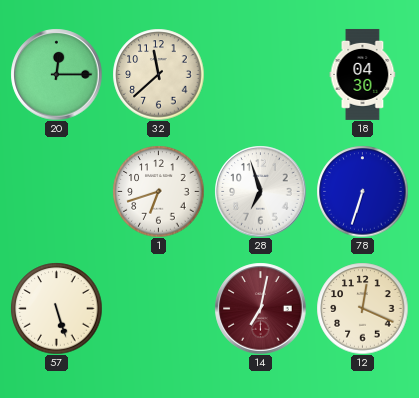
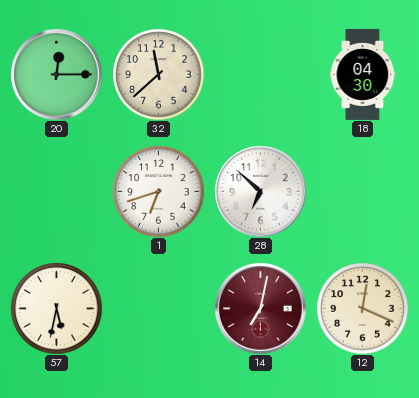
28: 6:57 -> 6:52 (260, 191)
78: 6:33 -> none (362, 191)
57: 5:27 -> 5:32 (56, 308)
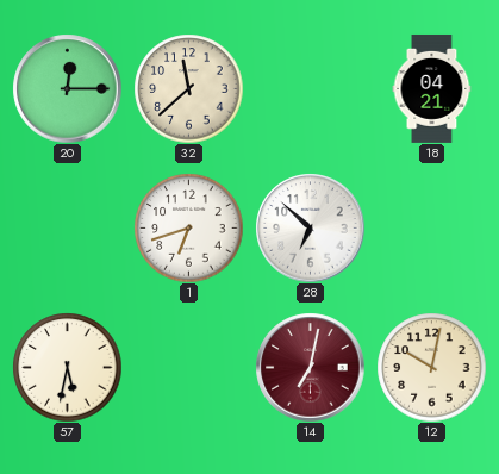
18: 04:30 -> 04:21 (432, 88)
12: 12:19 -> 10:02 (431, 367)
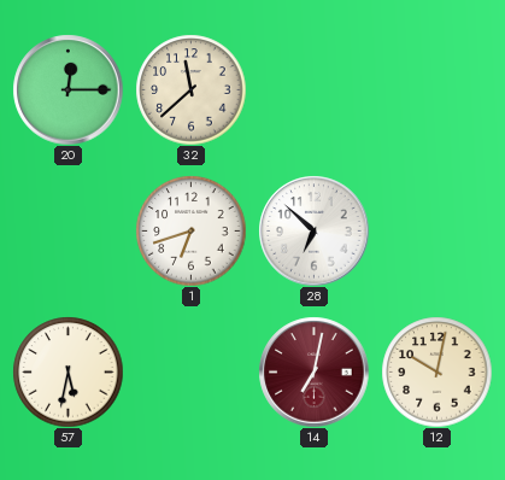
18: 04:21 -> none (432, 88)
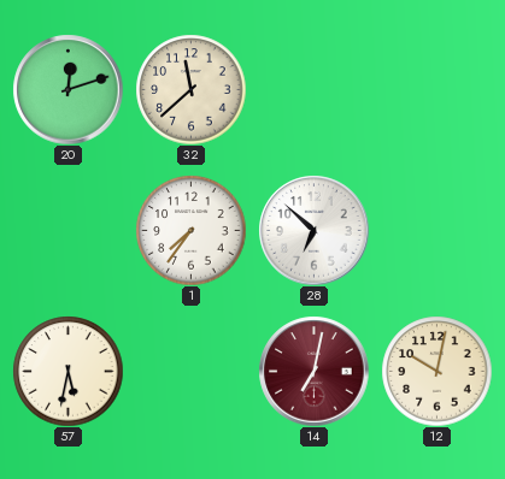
20: 12:15 -> 12:12 (67, 89)
1: 6:42 -> 7:36 (190, 230)
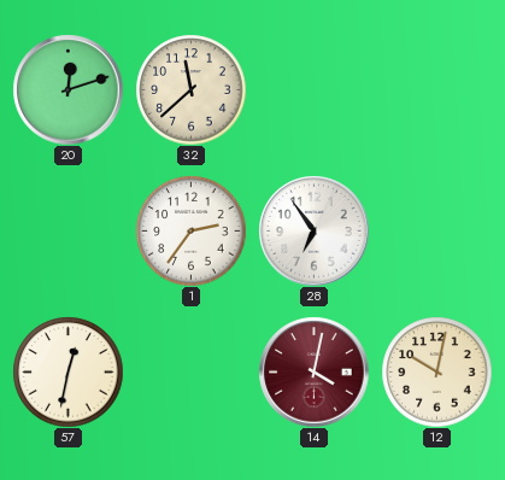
1: 7:36 -> 2:36 (190, 230)
28: 6:52 -> 6:54 (313, 230)
57: 5:32 -> 12:32 (67, 371)
14: 7:02 -> 4:02 (313, 371)
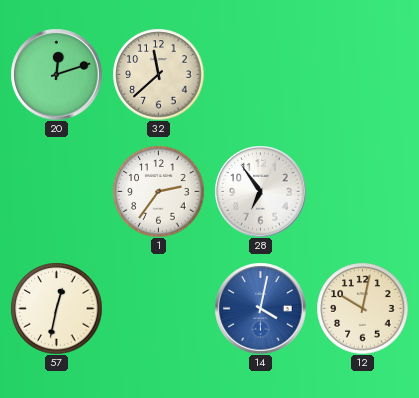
14 dial: burgundy -> blue (260, 308)
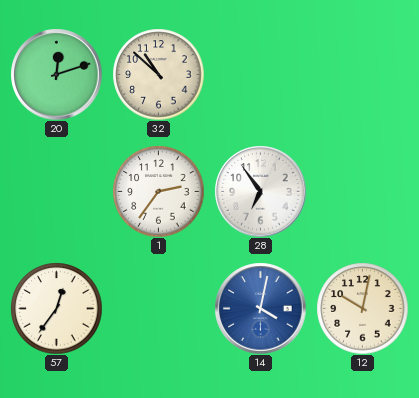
32: 11:38 -> 10:52 (158, 74)
57: 12:32 -> 12:36 (56, 308)
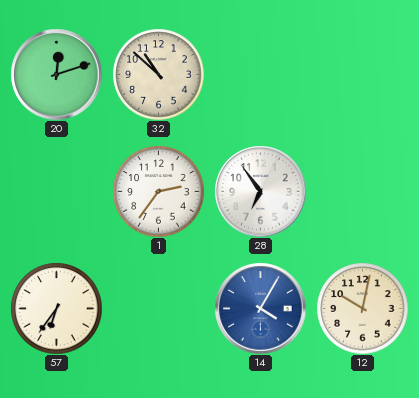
57: 12:36 -> 6:36 (56, 308)
14: 4:02 -> 4:05 (260, 308)
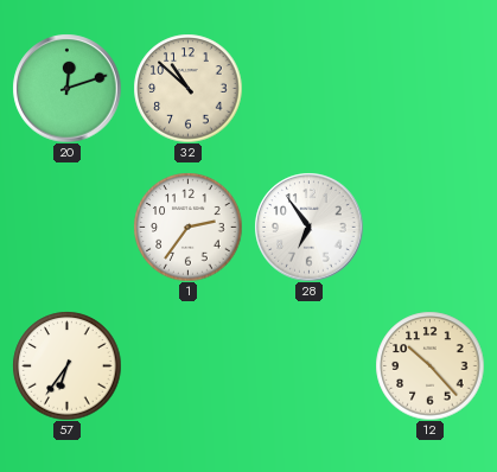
14: 4:05 -> none (260, 308)
12: 10:02 -> 10:23 (429, 365)
